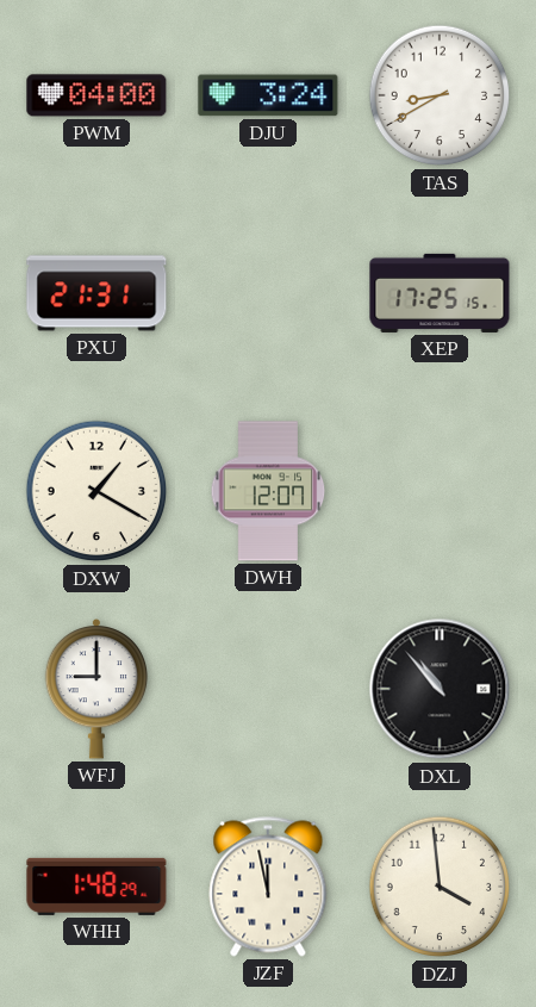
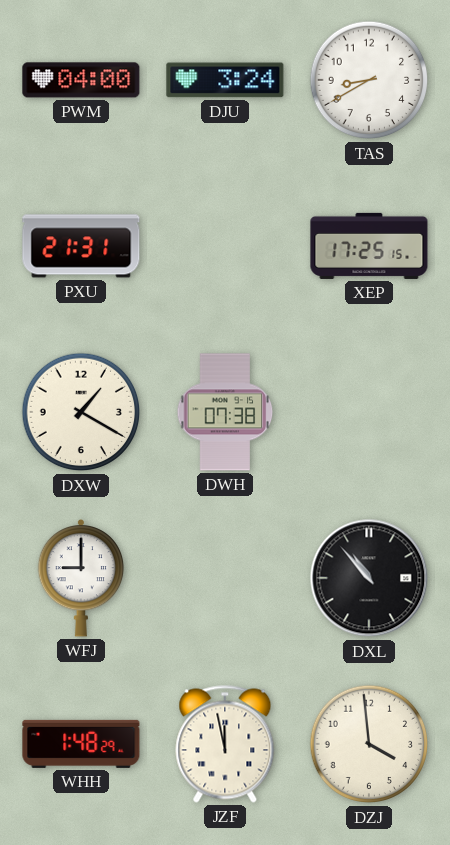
DWH: 12:07 -> 07:38 (225, 412)
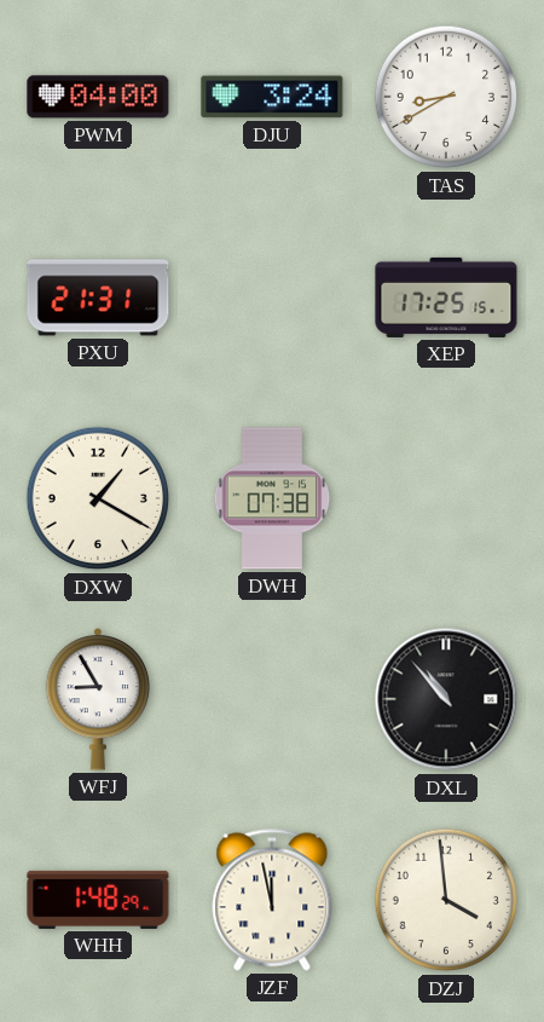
WFJ: 9:00 -> 8:55 (98, 699)
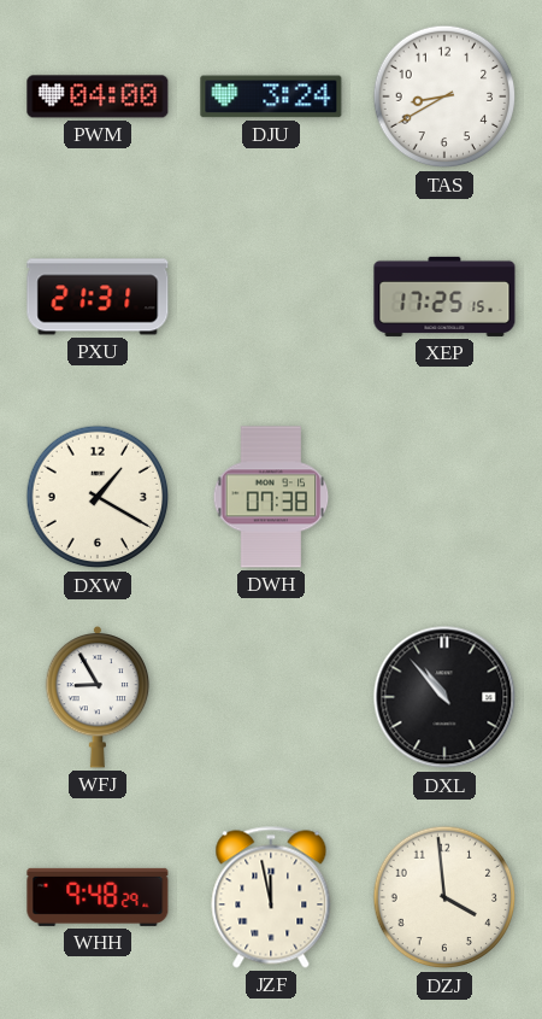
WHH: 1:48 -> 9:48 (98, 897)
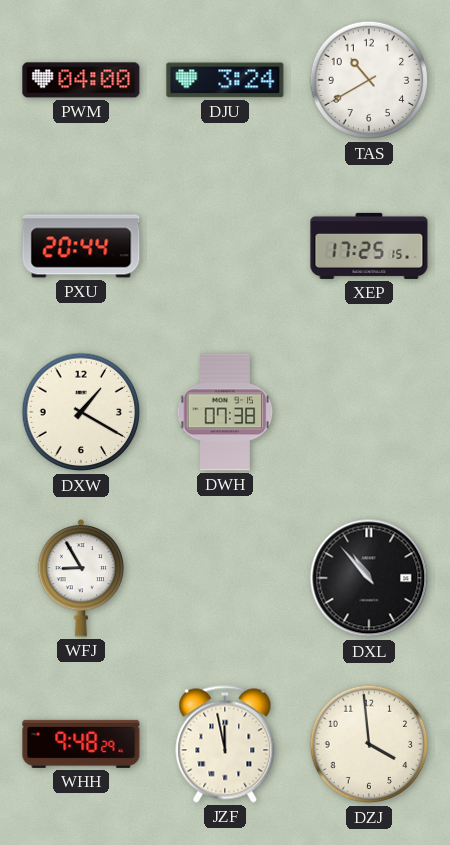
TAS: 8:40 -> 10:40 (369, 80)
PXU: 21:31 -> 20:44 (81, 246)
